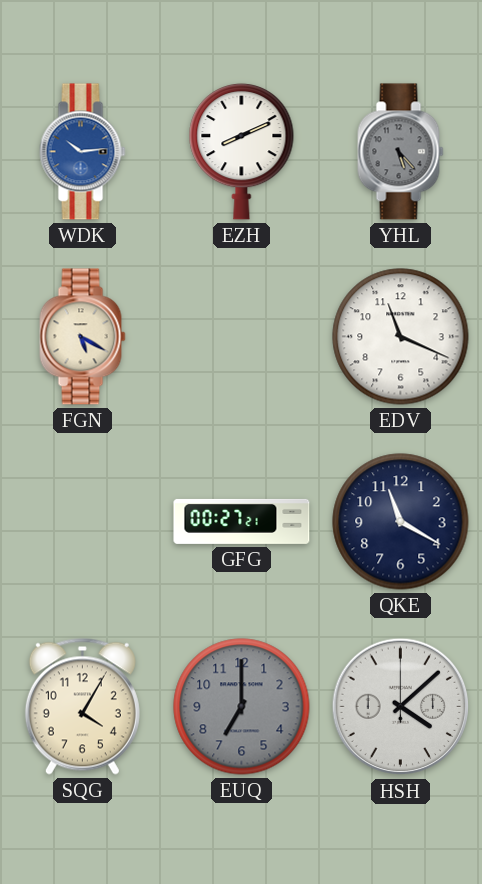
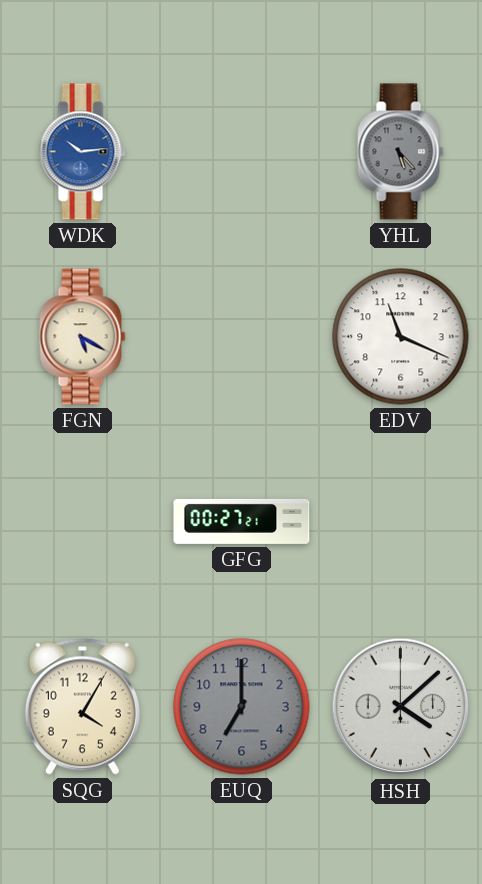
EZH: 8:11 -> none (242, 151)
QKE: 11:20 -> none (401, 522)
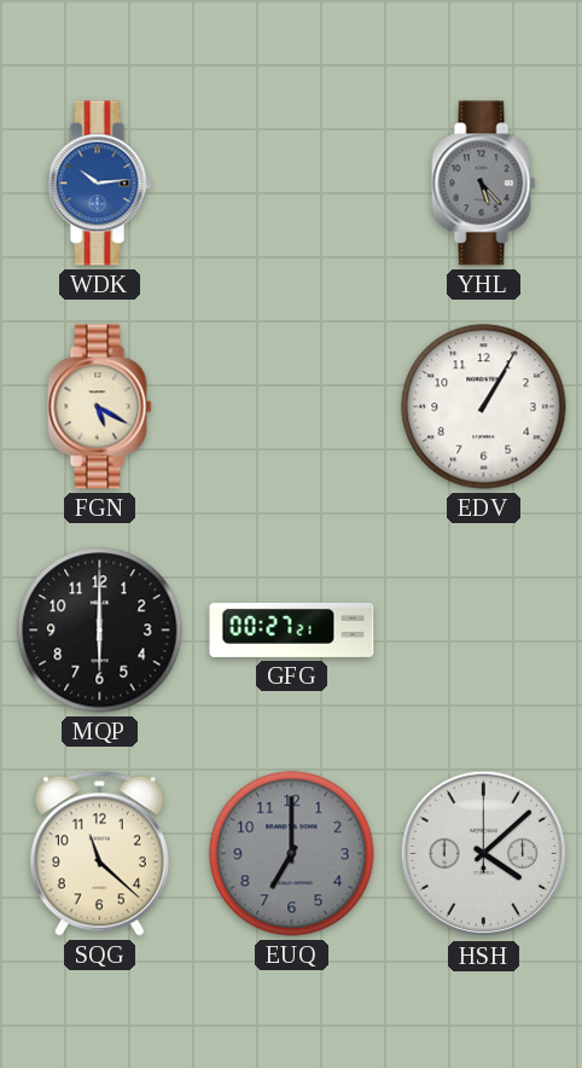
EDV: 11:19 -> 1:05 (484, 407)
MQP: none -> 6:00 (100, 631)
SQG: 4:05 -> 11:22 (99, 853)
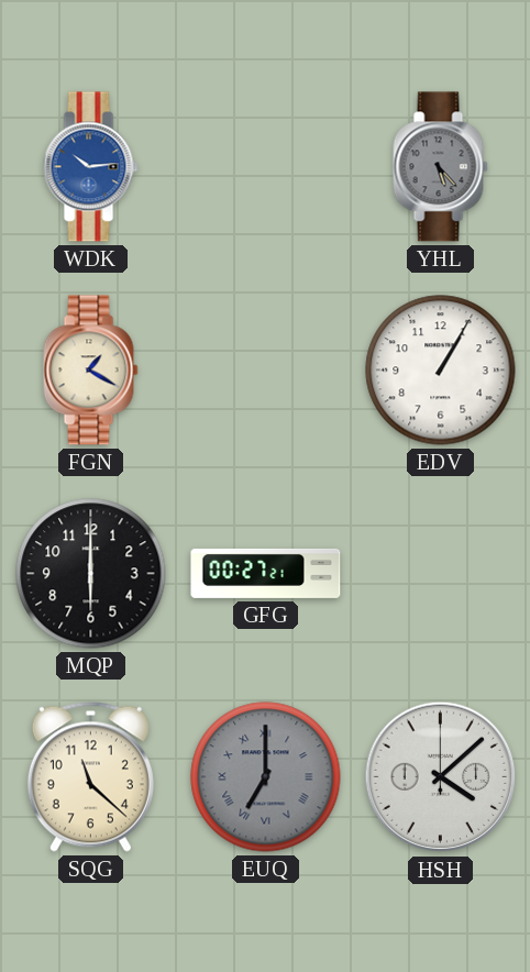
FGN: 5:20 -> 1:20 (91, 371)
EUQ numerals: Arabic -> Roman (266, 777)
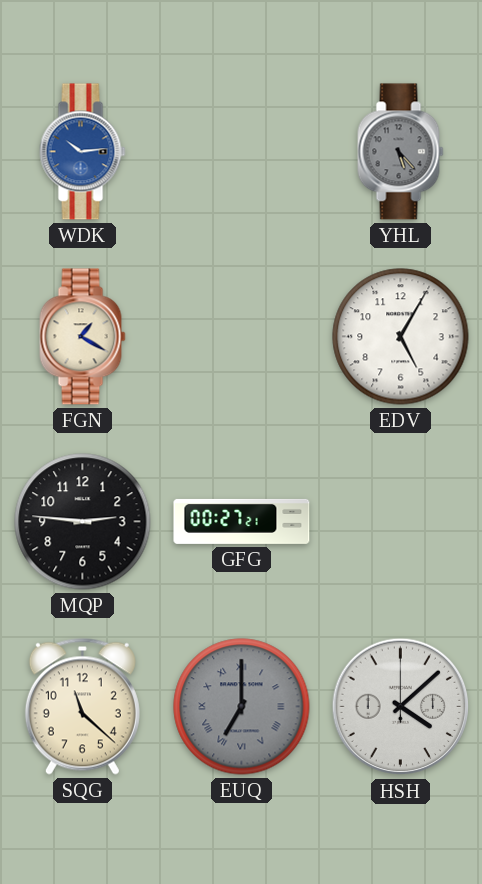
EDV: 1:05 -> 5:05 (401, 337)
MQP: 6:00 -> 2:46 (83, 522)
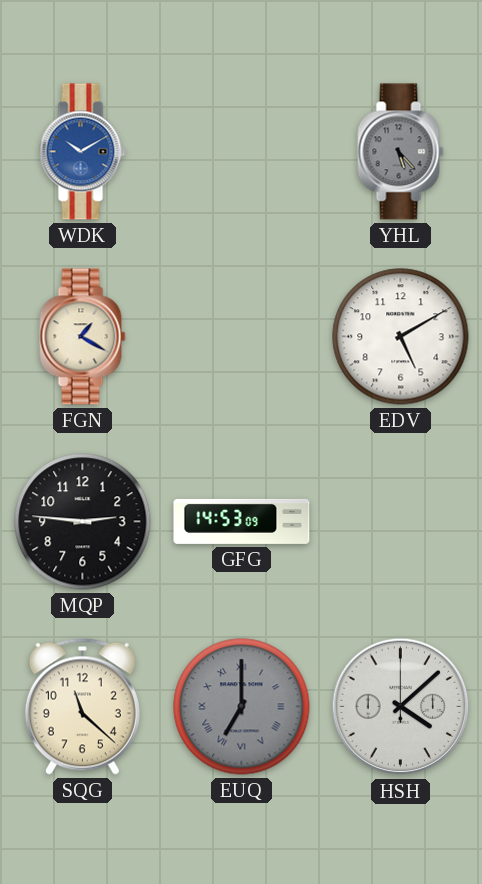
WDK: 10:14 -> 10:10 (83, 152)
EDV: 5:05 -> 5:10 (401, 337)
GFG: 00:27 -> 14:53 (242, 521)
